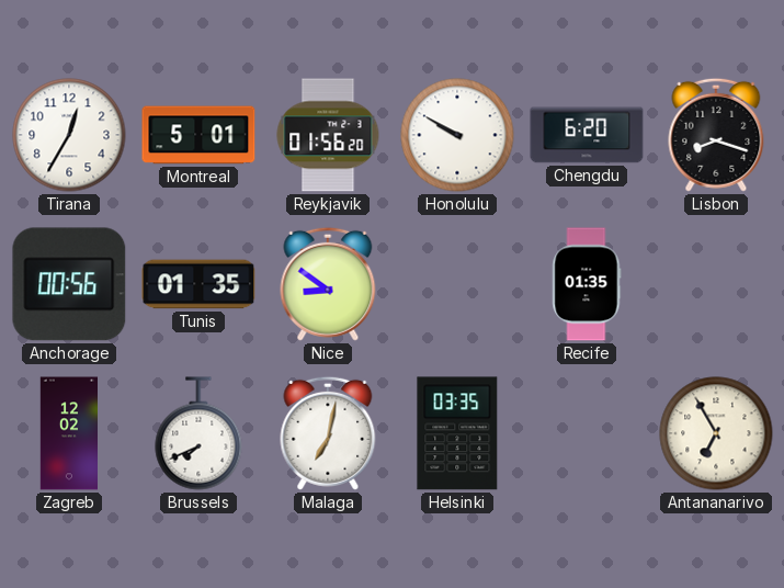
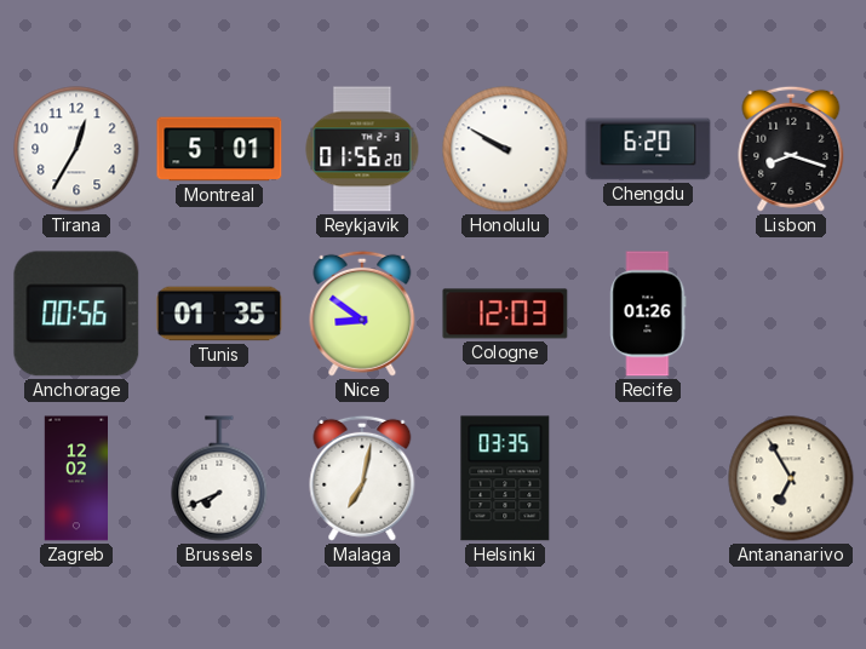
Cologne: none -> 12:03 (505, 314)
Recife: 01:35 -> 01:26 (648, 314)
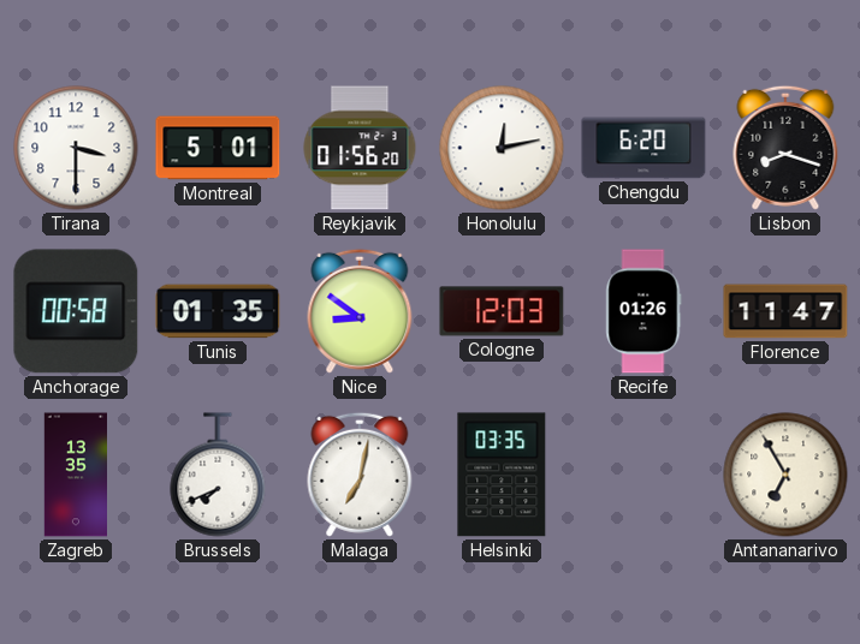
Tirana: 12:35 -> 3:30 (76, 148)
Honolulu: 9:50 -> 12:13 (502, 148)
Anchorage: 00:56 -> 00:58 (76, 311)
Florence: none -> 11:47 (785, 311)
Zagreb: 12:02 -> 13:35 (75, 475)
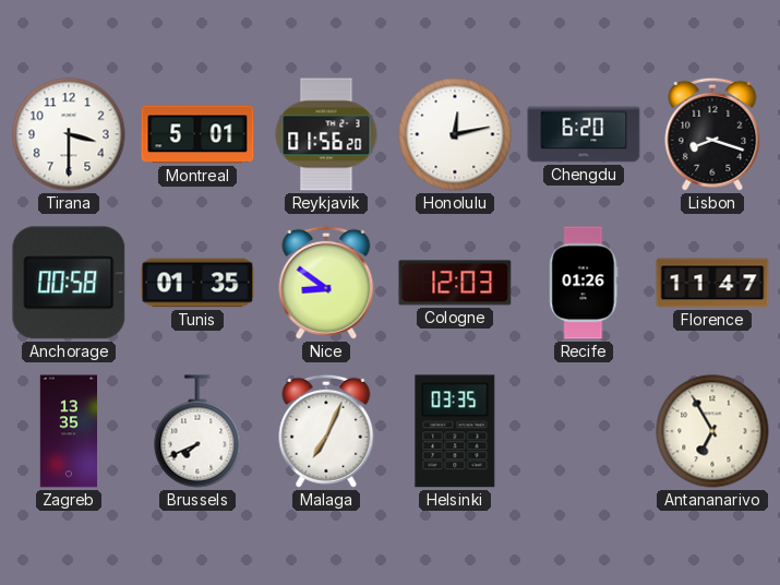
Malaga: 7:02 -> 7:04 (326, 431)
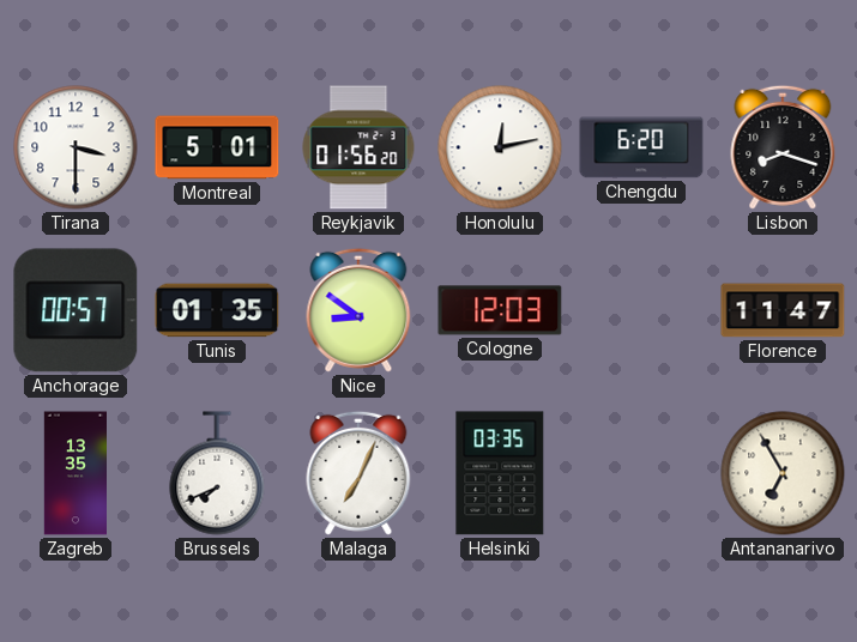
Anchorage: 00:58 -> 00:57 (76, 310)
Recife: 01:26 -> none (584, 283)
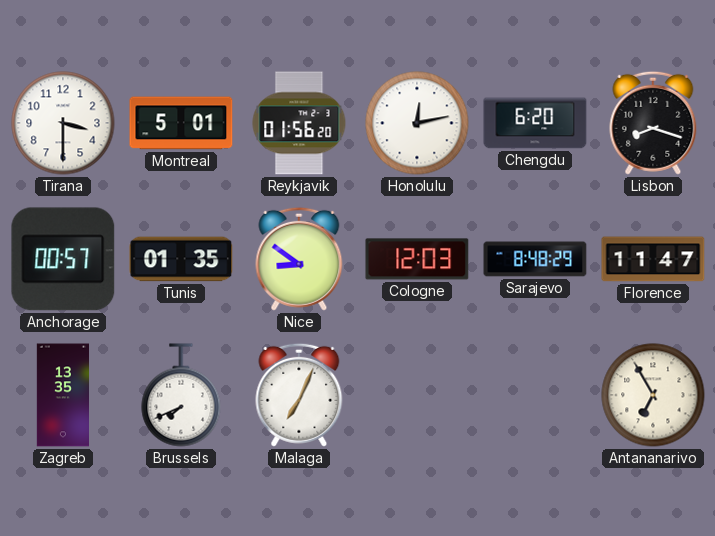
Sarajevo: none -> 8:48 (535, 259)
Helsinki: 03:35 -> none (500, 473)
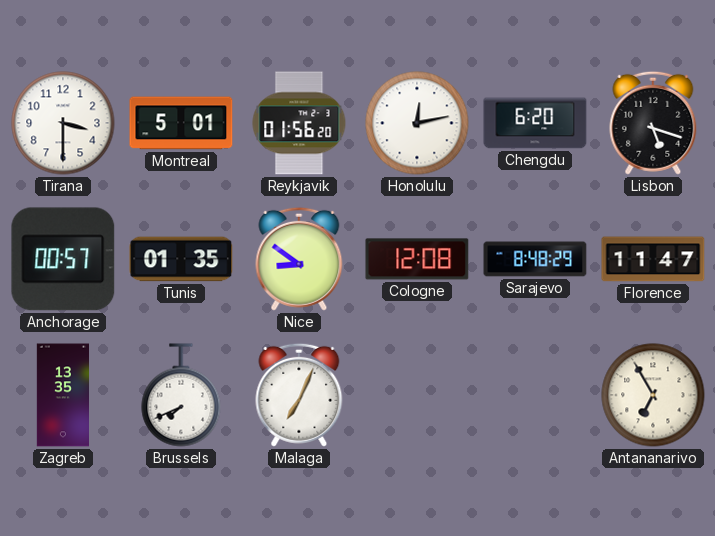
Lisbon: 8:18 -> 5:18 (653, 123)
Cologne: 12:03 -> 12:08 (417, 259)
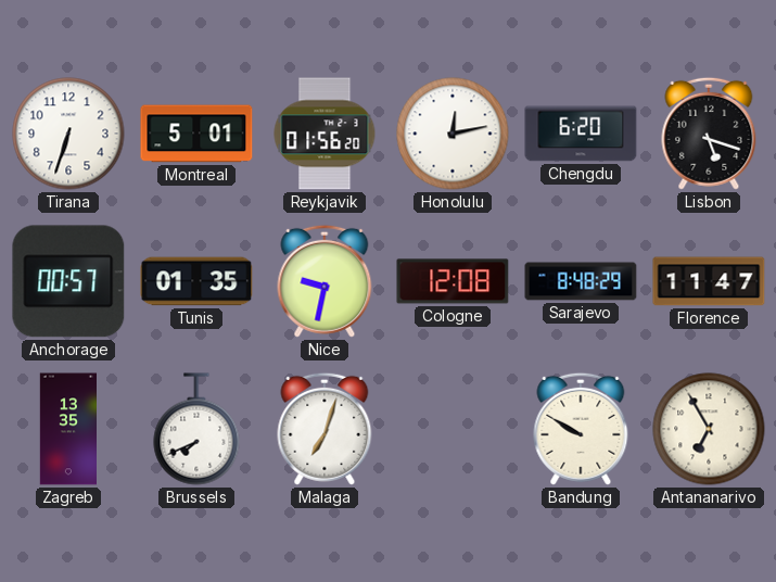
Tirana: 3:30 -> 6:33 (68, 134)
Nice: 8:51 -> 9:32 (325, 281)
Malaga: 7:04 -> 7:03 (325, 429)
Bandung: none -> 9:50 (581, 429)
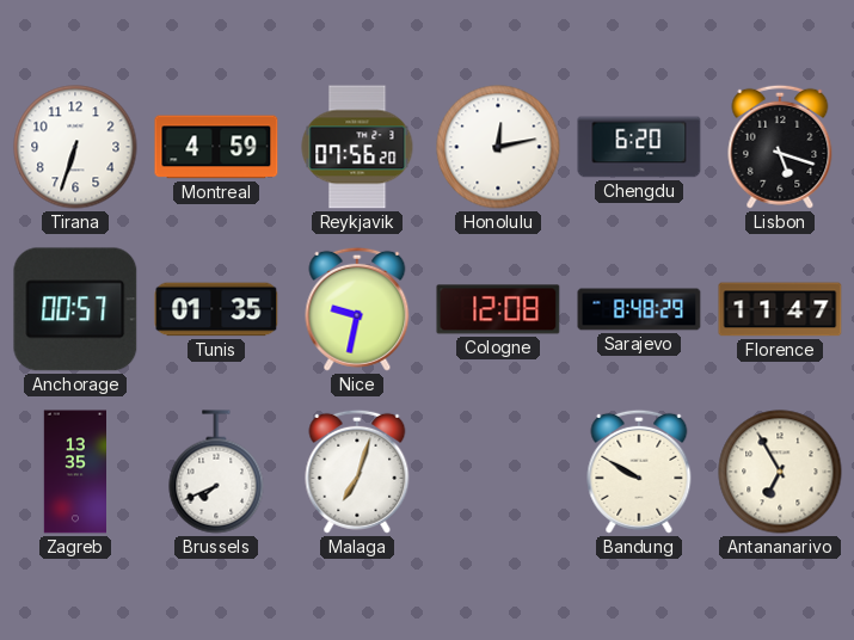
Montreal: 5:01 -> 4:59 (216, 147)
Reykjavik: 01:56 -> 07:56 (357, 147)
